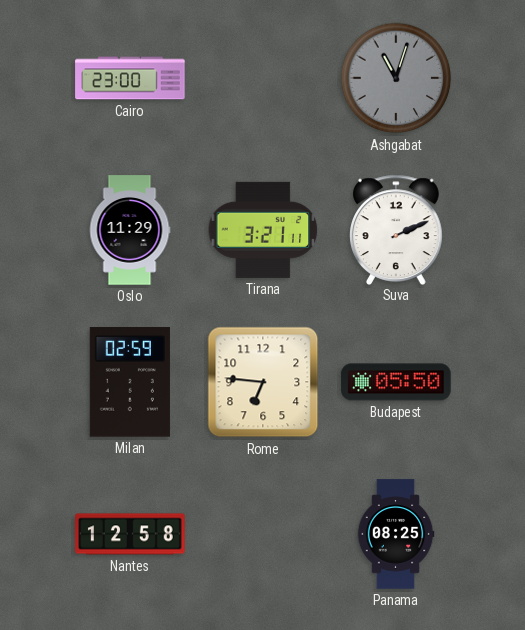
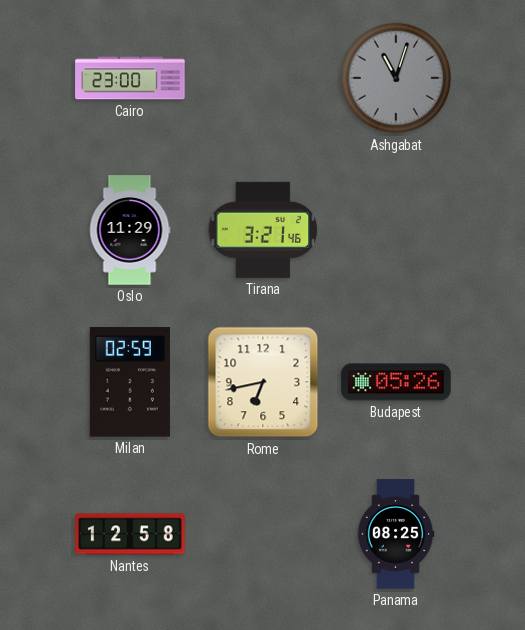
Tirana: 3:21:11 -> 3:21:46 (263, 230)
Suva: 2:11 -> none (397, 229)
Rome: 6:46 -> 6:43 (263, 382)
Budapest: 05:50 -> 05:26 (396, 382)
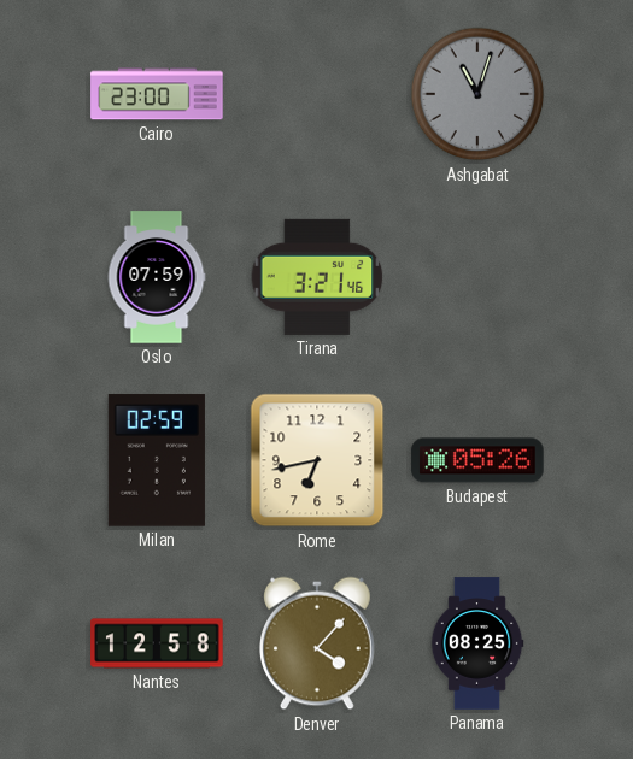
Oslo: 11:29 -> 07:59 (157, 277)
Denver: none -> 4:07 (318, 643)
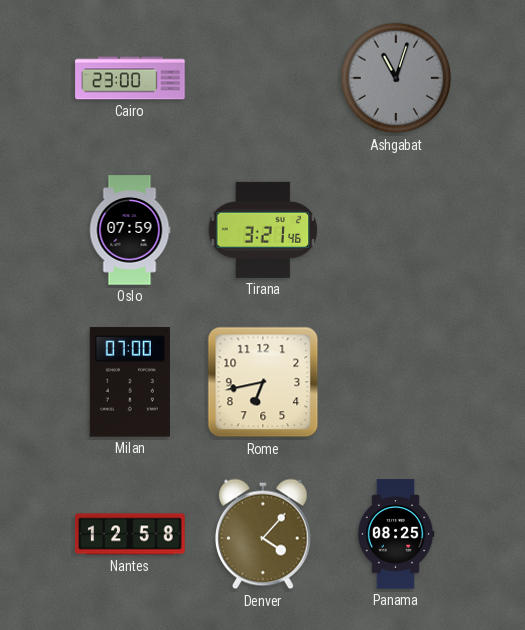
Milan: 02:59 -> 07:00 (130, 382)
Budapest: 05:26 -> none (477, 460)
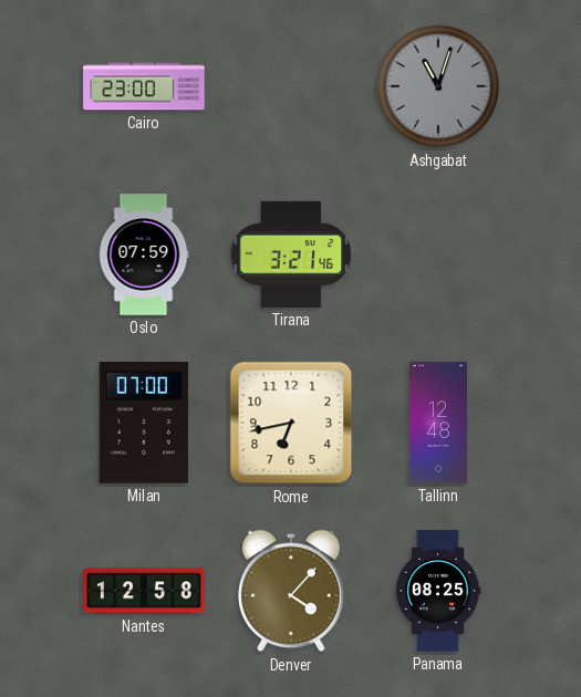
Tallinn: none -> 12:48 (438, 423)
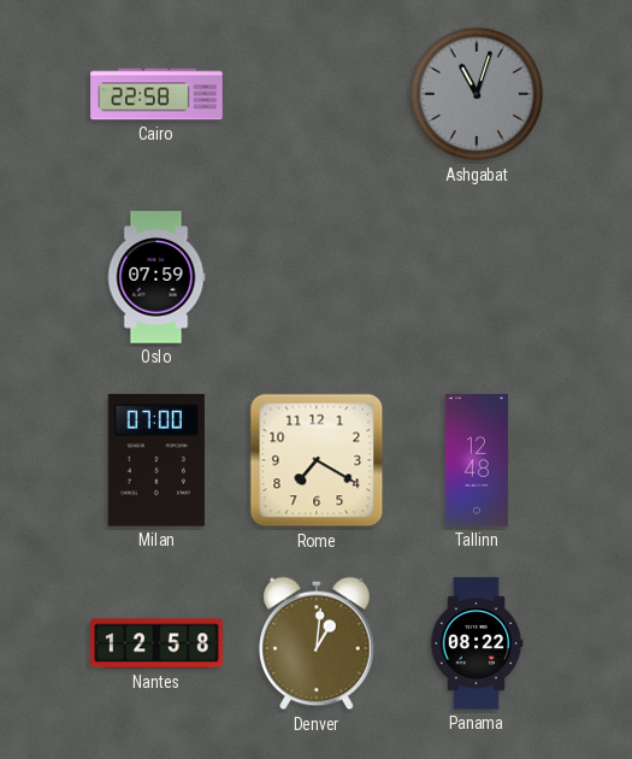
Cairo: 23:00 -> 22:58 (156, 94)
Tirana: 3:21 -> none (291, 254)
Rome: 6:43 -> 7:20 (317, 460)
Denver: 4:07 -> 1:01 (318, 643)
Panama: 08:25 -> 08:22 (477, 643)
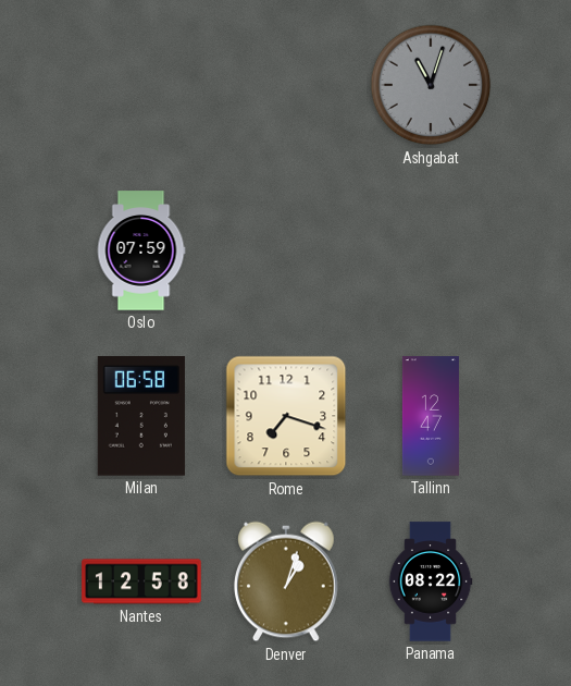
Cairo: 22:58 -> none (156, 94)
Milan: 07:00 -> 06:58 (141, 416)
Rome: 7:20 -> 7:18 (286, 416)
Tallinn: 12:48 -> 12:47 (431, 416)
Denver: 1:01 -> 1:03 (287, 581)
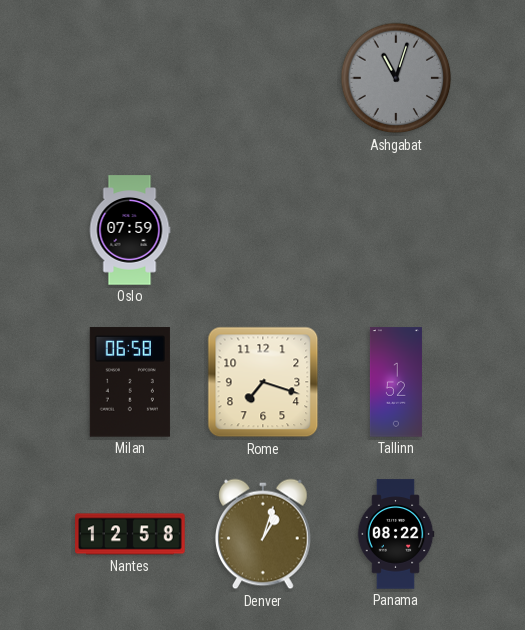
Tallinn: 12:47 -> 1:52 (396, 382)
